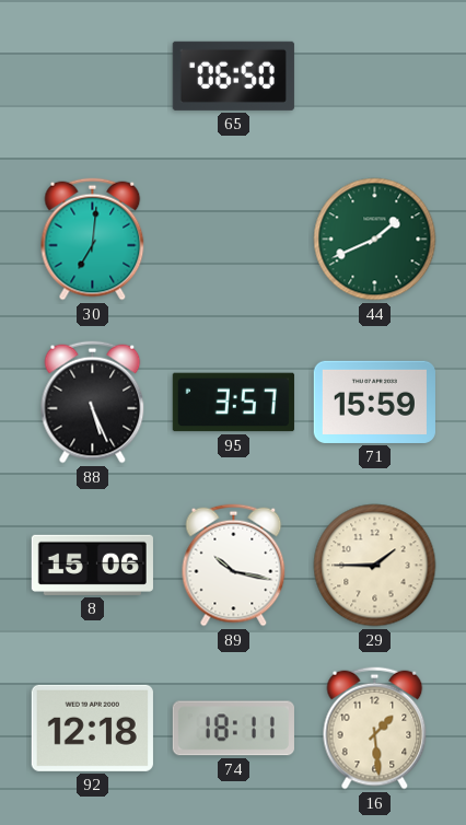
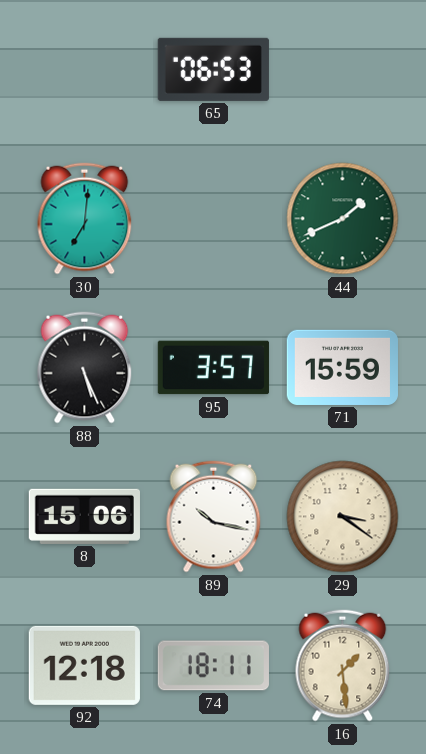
65: 06:50 -> 06:53 (213, 69)
29: 1:45 -> 3:21 (343, 517)
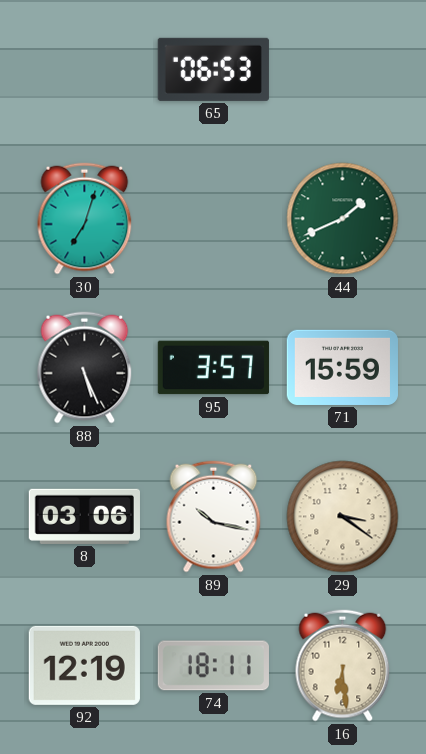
30: 7:01 -> 7:03 (85, 219)
8: 15:06 -> 03:06 (84, 516)
92: 12:18 -> 12:19 (84, 665)
16: 1:29 -> 6:29 (343, 666)
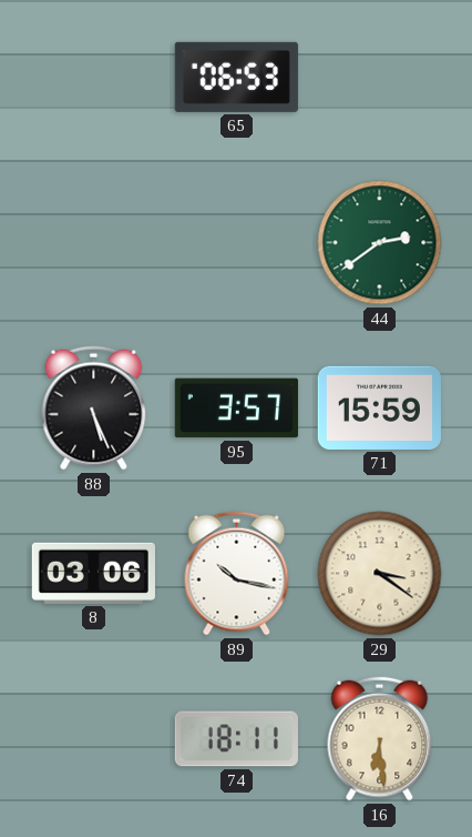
30: 7:03 -> none (85, 219)
44: 1:41 -> 2:39 (380, 243)
92: 12:19 -> none (84, 665)
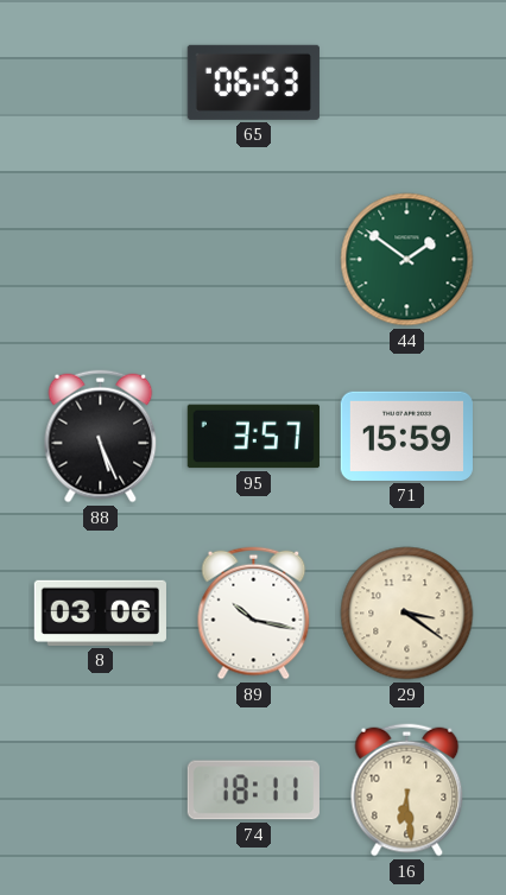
44: 2:39 -> 1:51 (407, 260)
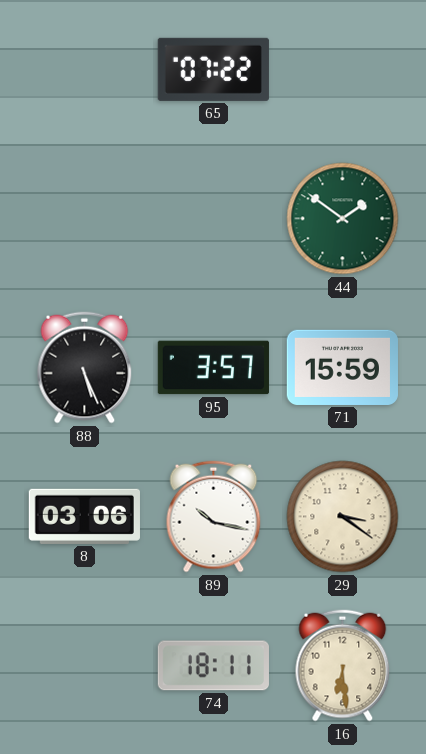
65: 06:53 -> 07:22 (213, 69)
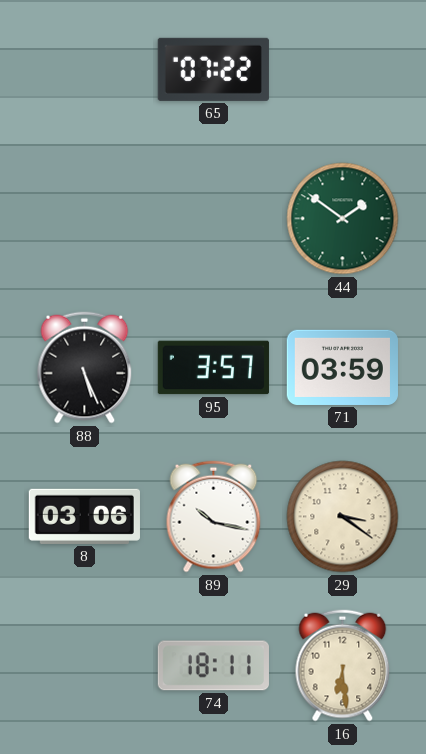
71: 15:59 -> 03:59 (342, 367)
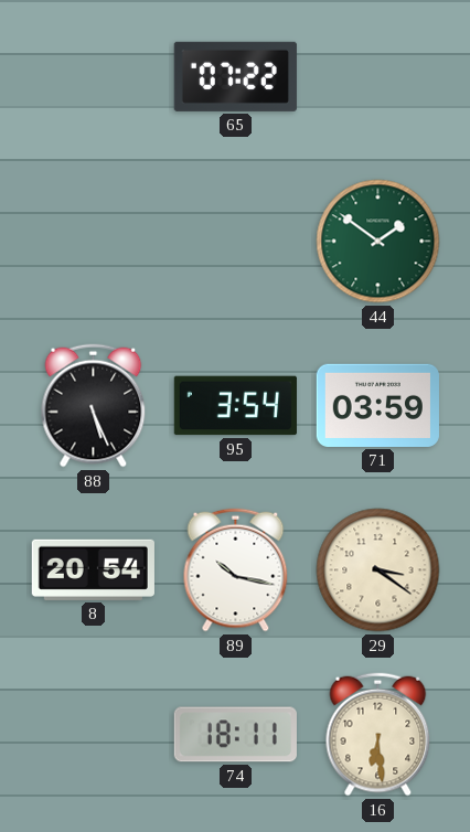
95: 3:57 -> 3:54 (235, 406)
8: 03:06 -> 20:54 (93, 569)
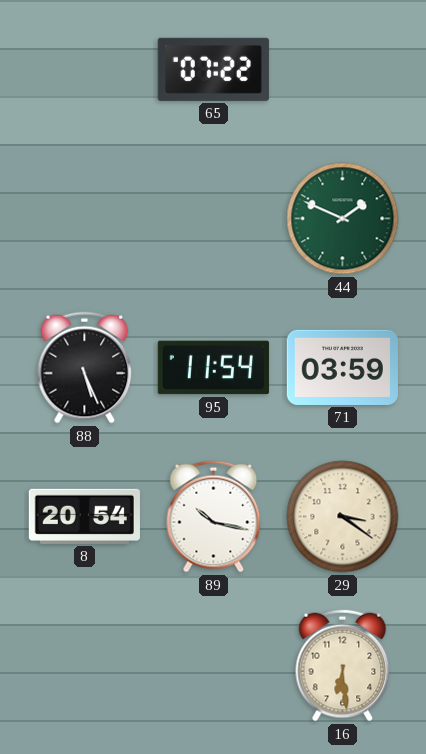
44: 1:51 -> 1:49 (343, 219)
95: 3:54 -> 11:54 (213, 368)
74: 18:11 -> none (235, 735)
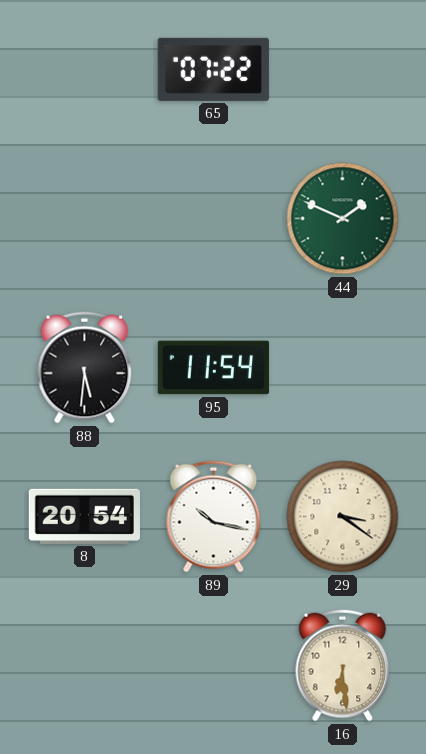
88: 5:26 -> 5:31 (85, 368)
71: 03:59 -> none (342, 367)
